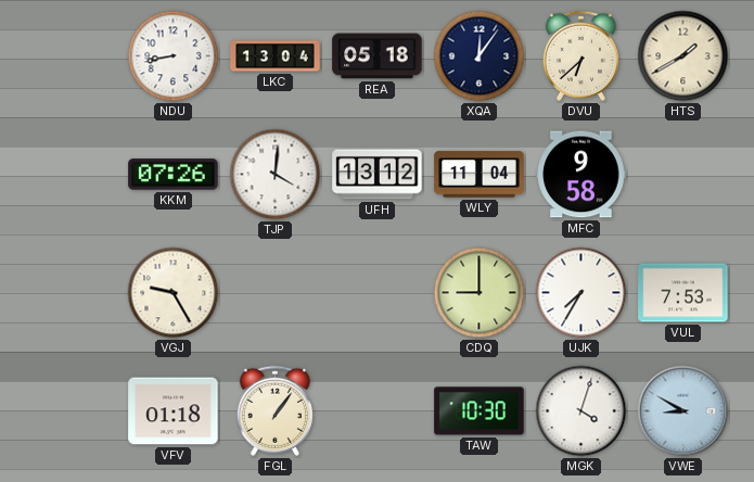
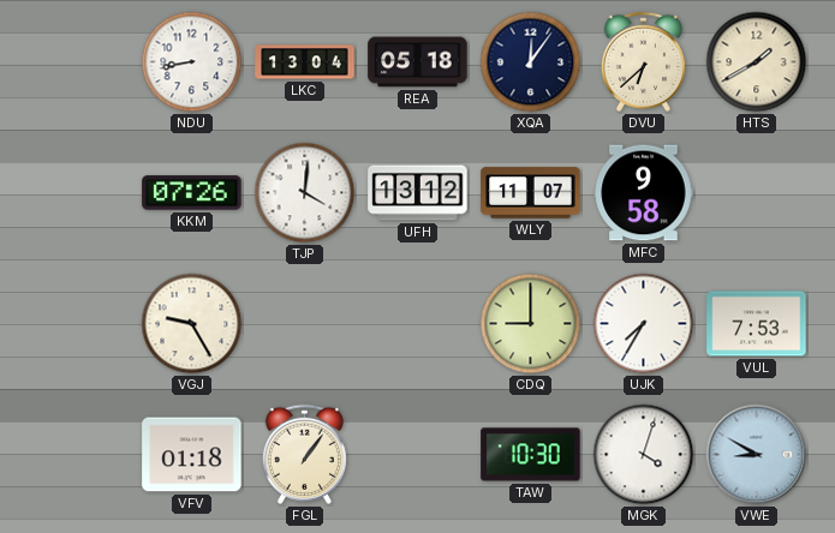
WLY: 11:04 -> 11:07 (531, 193)
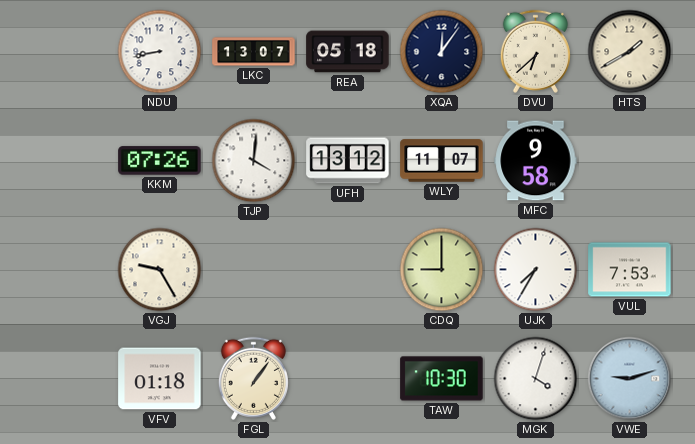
LKC: 13:04 -> 13:07 (254, 52)
VWE: 8:50 -> 9:12 (630, 379)
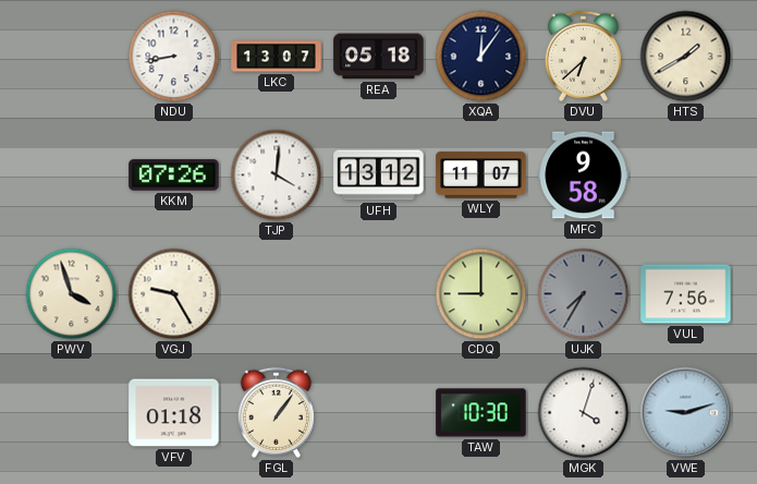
PWV: none -> 3:57 (72, 294)
UJK dial: white -> grey (584, 294)
VUL: 7:53 -> 7:56 (686, 294)
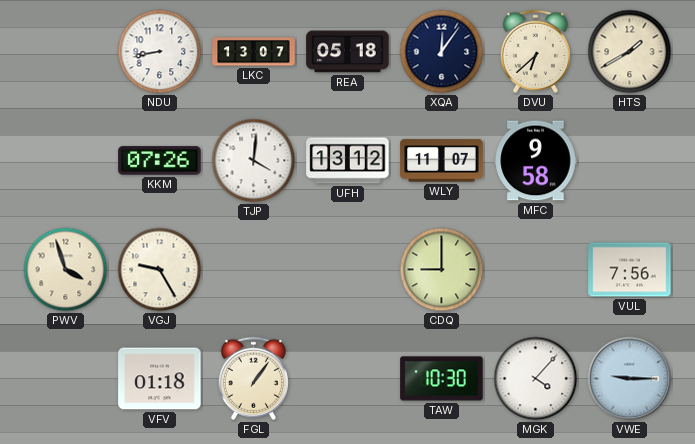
UJK: 7:35 -> none (584, 294)
MGK: 4:03 -> 4:07 (536, 379)
VWE: 9:12 -> 9:15 (630, 379)
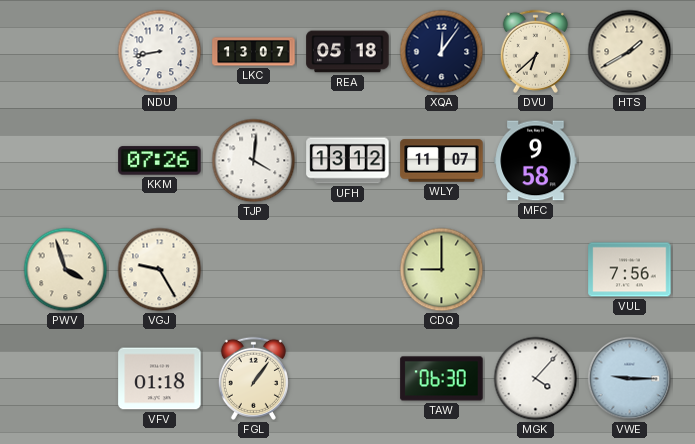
TAW: 10:30 -> 06:30 (442, 379)
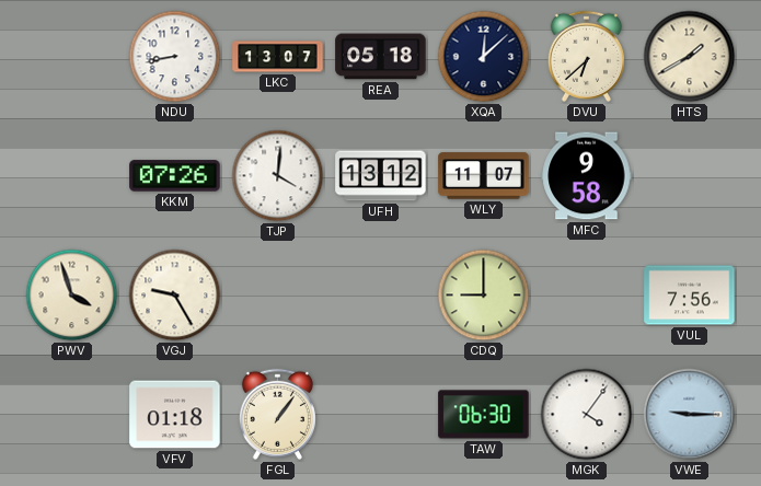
XQA: 12:06 -> 12:08 (484, 57)
MGK: 4:07 -> 4:06 (587, 415)
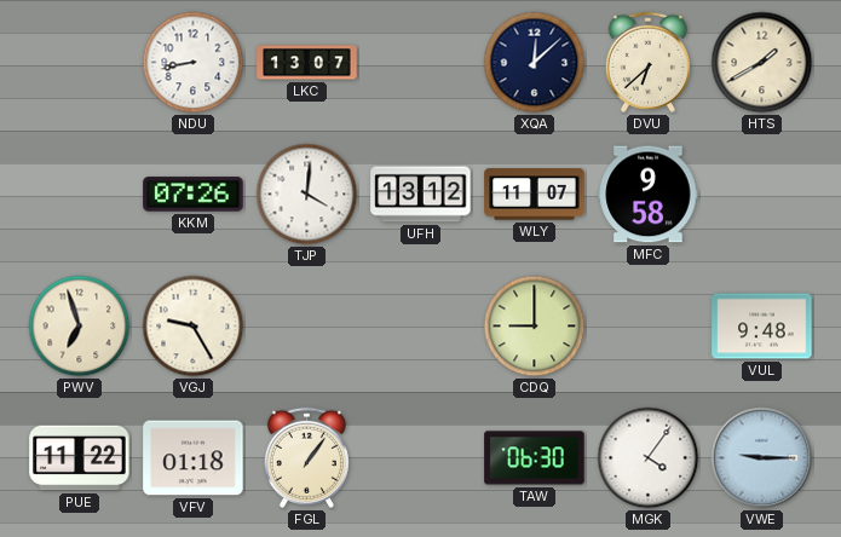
REA: 05:18 -> none (381, 57)
PWV: 3:57 -> 6:57 (80, 327)
VUL: 7:56 -> 9:48 (762, 327)
PUE: none -> 11:22 (80, 458)
